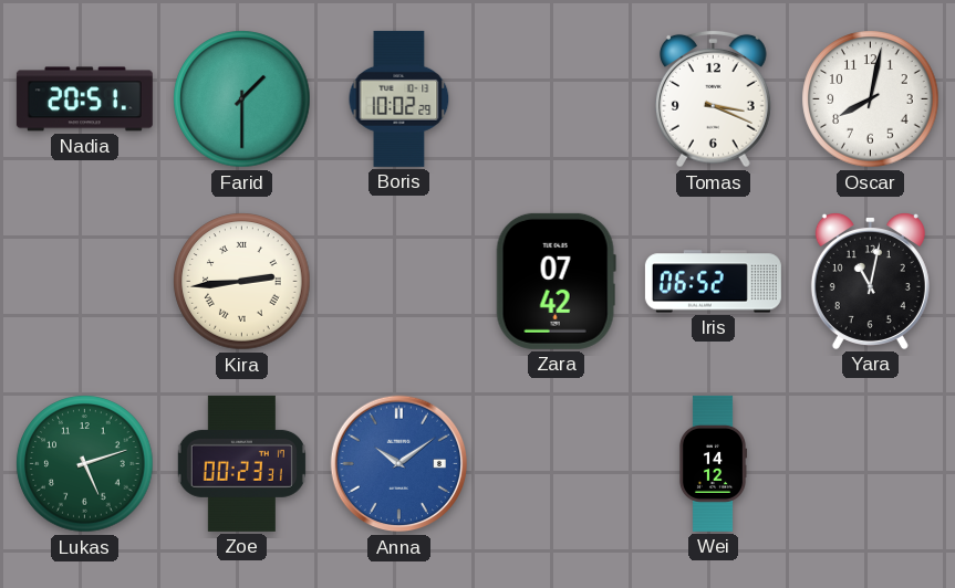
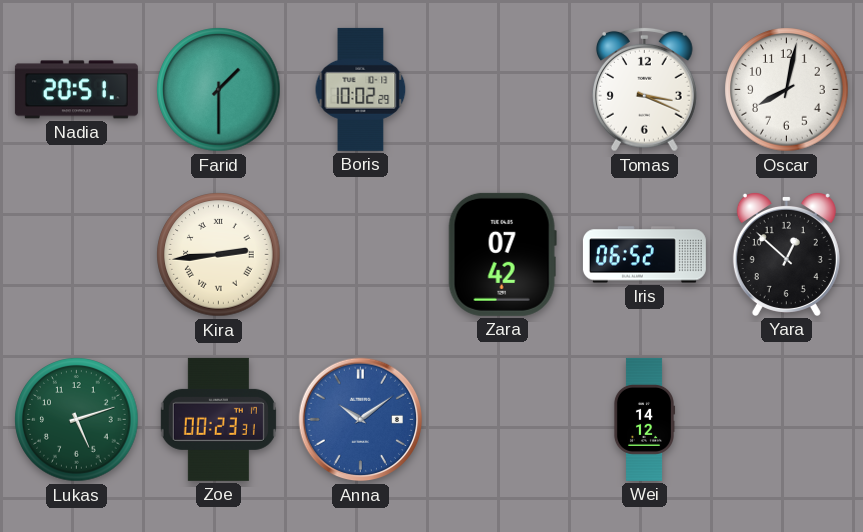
Yara: 11:02 -> 12:52 (786, 254)
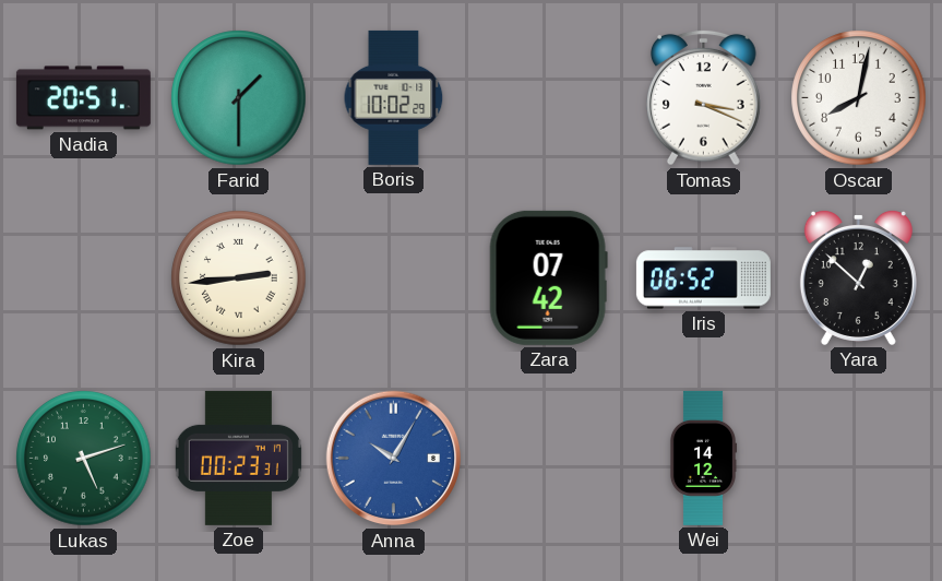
Anna: 10:09 -> 10:05 (394, 459)
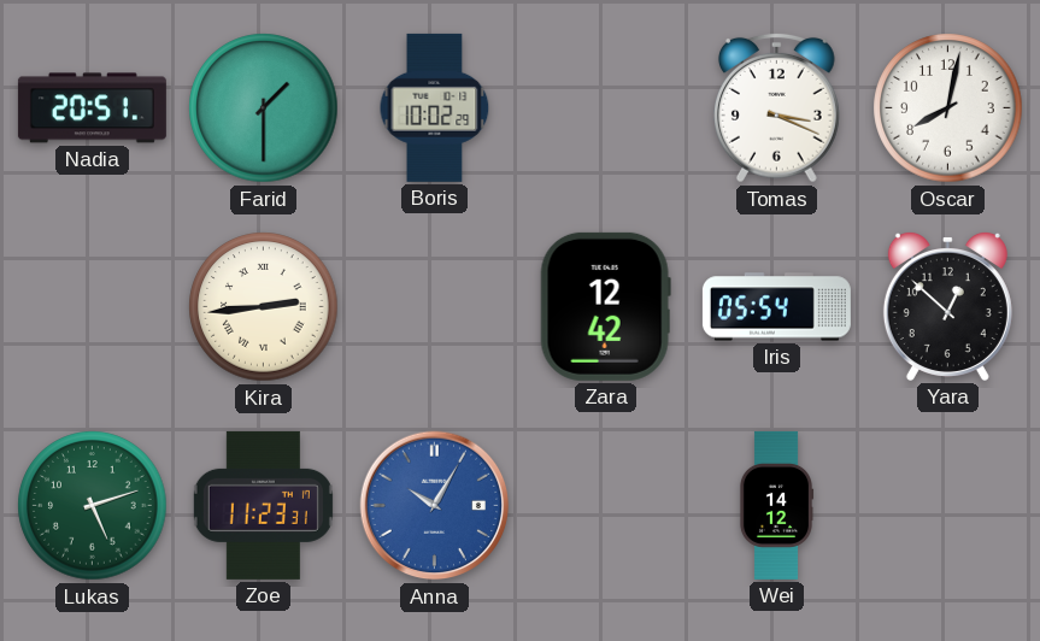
Zara: 07:42 -> 12:42 (605, 306)
Iris: 06:52 -> 05:54 (776, 307)
Zoe: 00:23 -> 11:23 (263, 505)
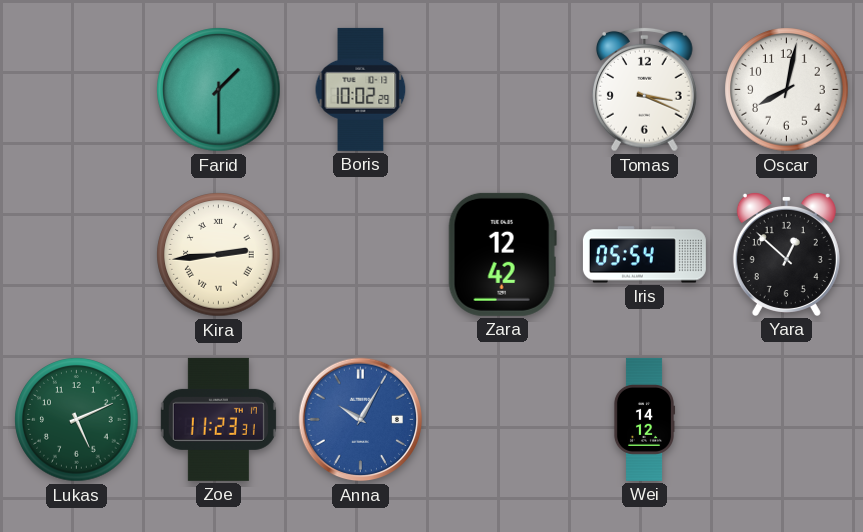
Nadia: 20:51 -> none (92, 108)
Lukas: 5:12 -> 5:11 (77, 420)
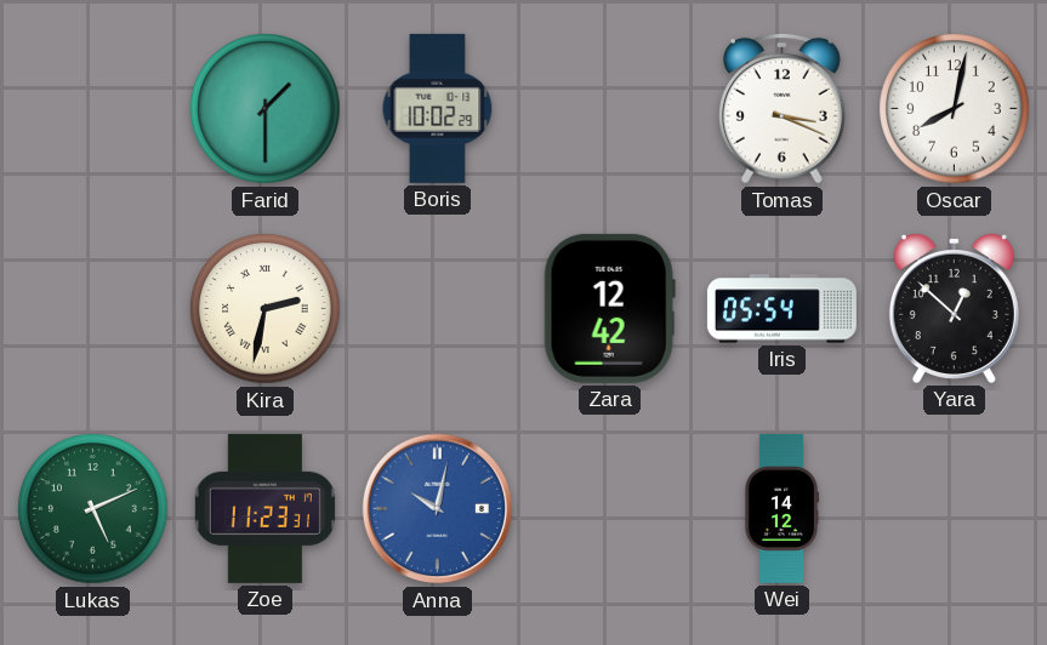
Kira: 2:44 -> 2:32 (266, 309)
Anna: 10:05 -> 10:02 (438, 509)
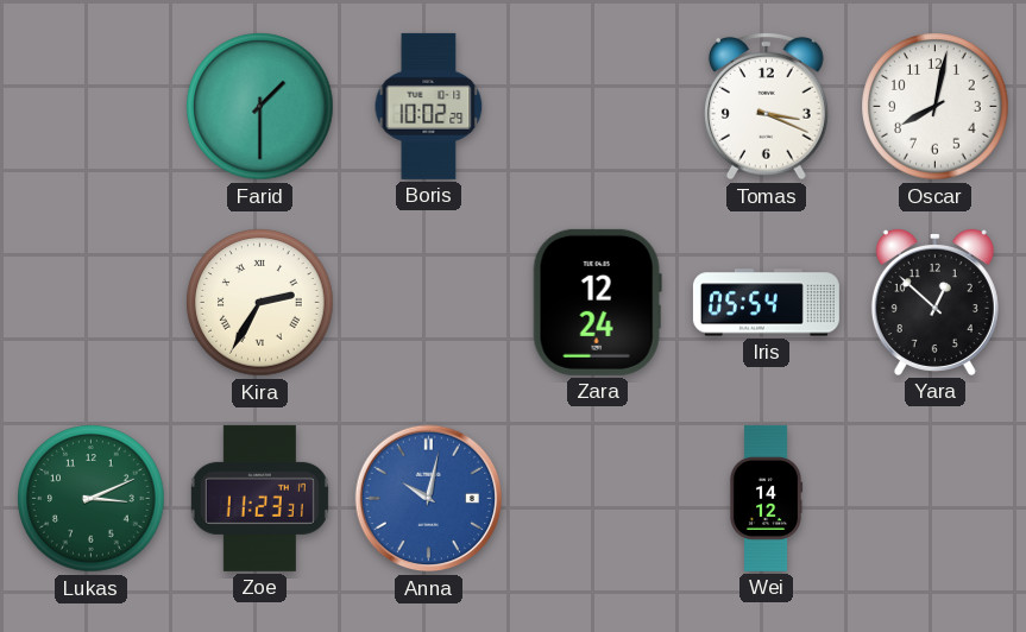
Kira: 2:32 -> 2:35 (260, 303)
Zara: 12:42 -> 12:24 (597, 302)
Lukas: 5:11 -> 3:11 (92, 499)
